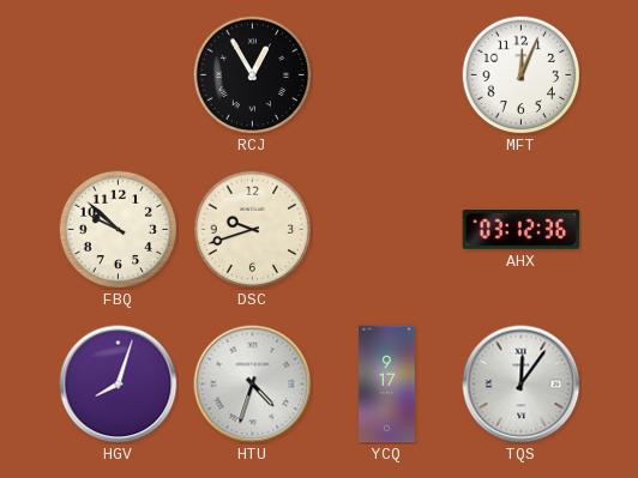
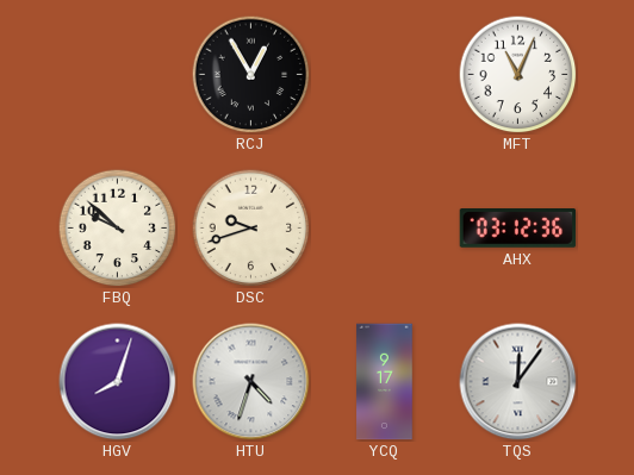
MFT: 12:04 -> 11:04 (518, 75)
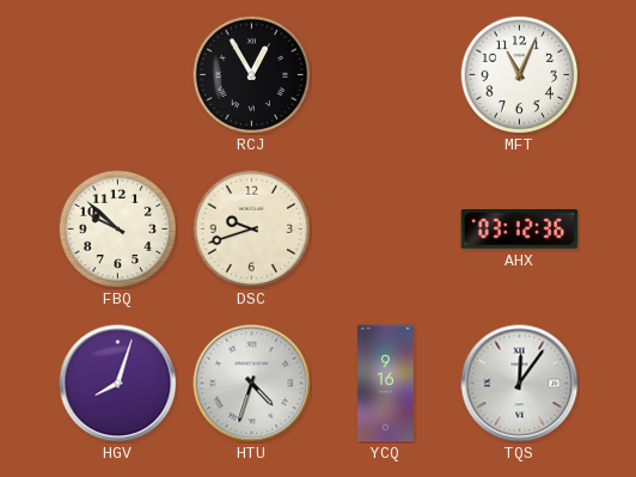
YCQ: 9:17 -> 9:16 (386, 384)
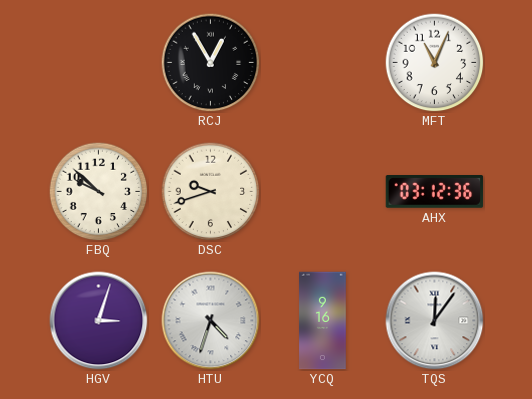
HGV: 8:03 -> 3:03 (99, 321)
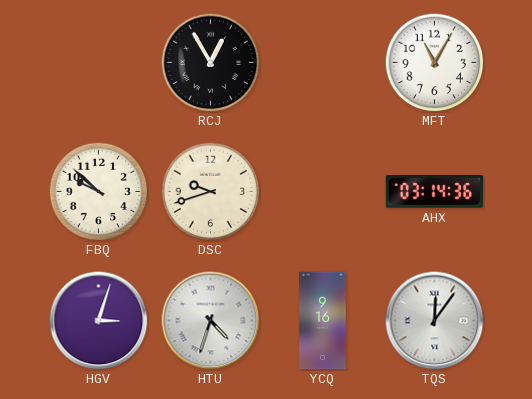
MFT: 11:04 -> 11:05 (435, 63)
AHX: 03:12 -> 03:14 (435, 192)
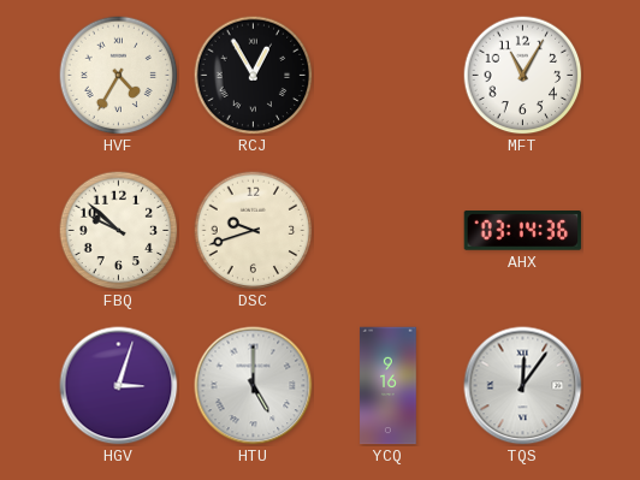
HVF: none -> 4:35 (119, 76)
HTU: 4:33 -> 5:00 (254, 386)
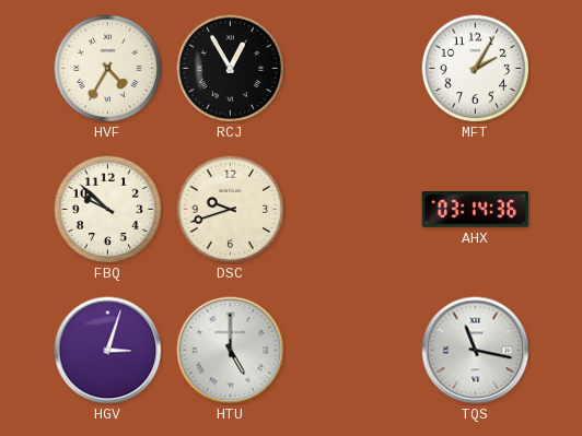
MFT: 11:05 -> 2:05 (476, 69)
YCQ: 9:16 -> none (389, 386)
TQS: 12:06 -> 11:17 (476, 351)
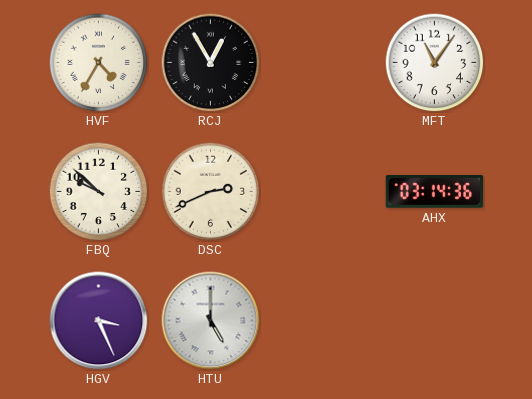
MFT: 2:05 -> 11:06 (435, 63)
DSC: 9:42 -> 2:41 (211, 192)
HGV: 3:03 -> 3:26 (99, 321)
TQS: 11:17 -> none (476, 351)
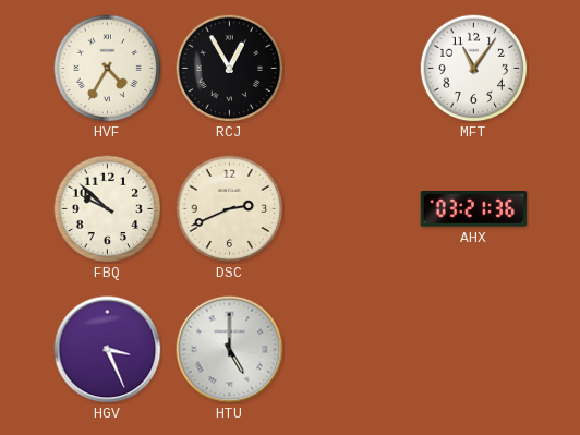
AHX: 03:14 -> 03:21 (474, 209)
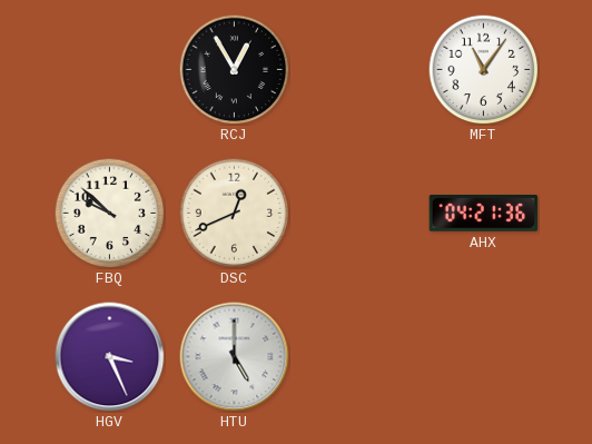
HVF: 4:35 -> none (108, 69)
DSC: 2:41 -> 12:41 (235, 214)
AHX: 03:21 -> 04:21 (484, 214)
